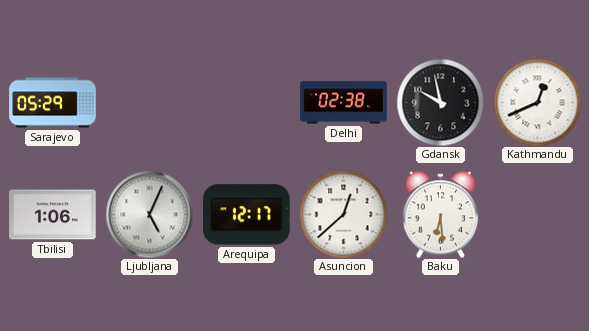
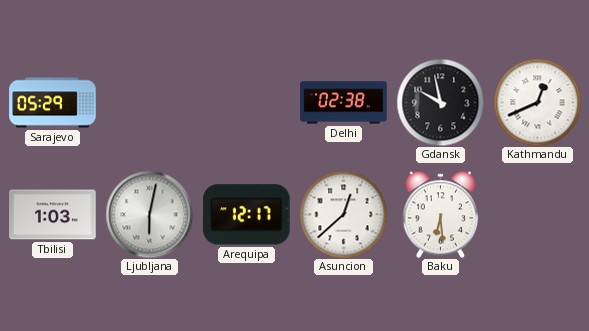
Tbilisi: 1:06 -> 1:03 (53, 215)
Ljubljana: 5:04 -> 6:02 (149, 214)
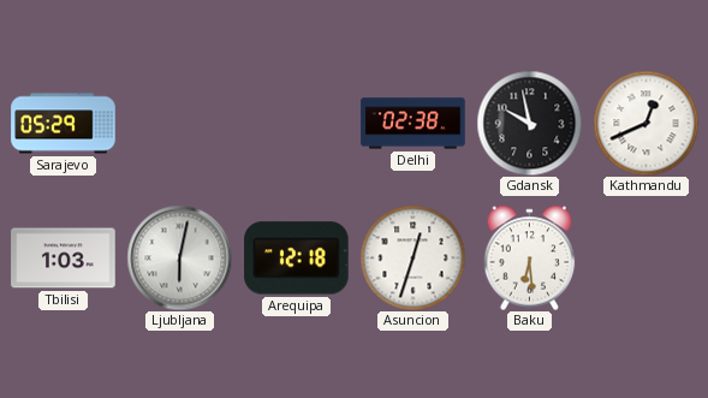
Arequipa: 12:17 -> 12:18 (297, 259)
Asuncion: 12:38 -> 12:33 (412, 257)
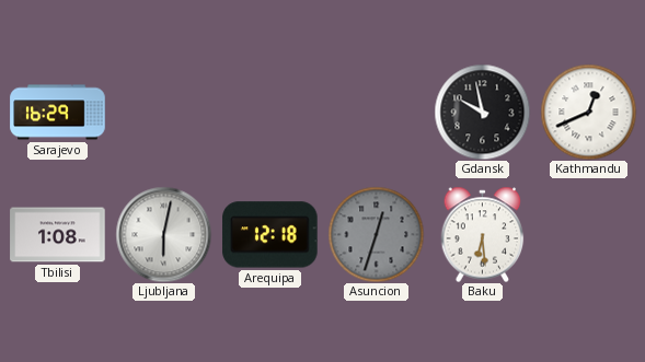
Sarajevo: 05:29 -> 16:29 (58, 113)
Delhi: 02:38 -> none (414, 124)
Tbilisi: 1:03 -> 1:08 (58, 235)
Asuncion dial: white -> grey (376, 234)
